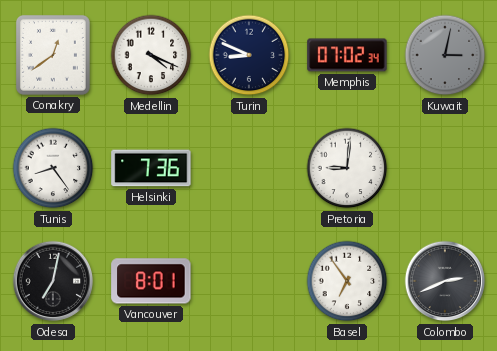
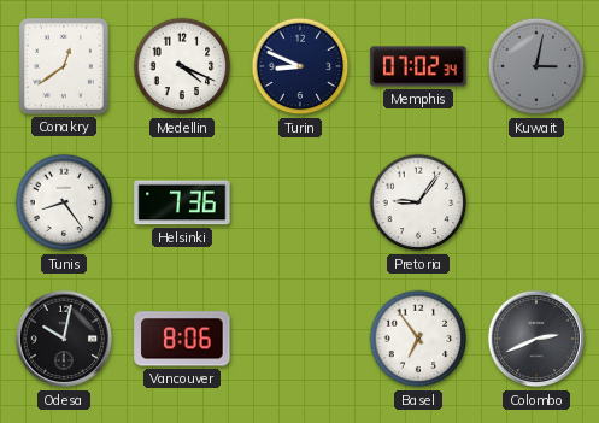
Pretoria: 9:01 -> 9:06 (418, 202)
Odesa: 7:02 -> 10:02 (64, 339)
Vancouver: 8:01 -> 8:06 (182, 339)
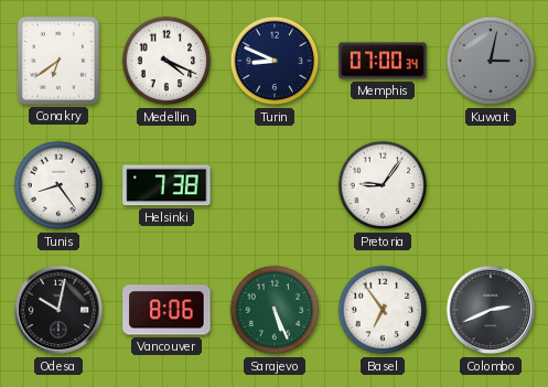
Conakry: 12:39 -> 6:39 (58, 61)
Memphis: 07:02 -> 07:00 (383, 61)
Helsinki: 7:36 -> 7:38 (166, 185)
Sarajevo: none -> 5:26 (275, 310)
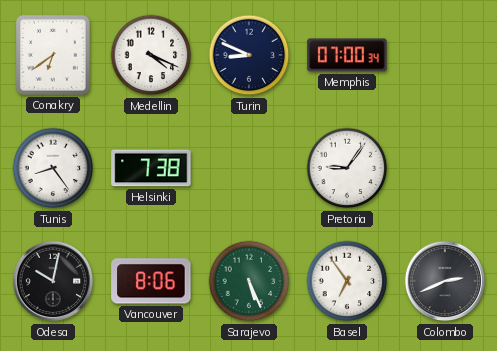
Kuwait: 3:02 -> none (491, 61)
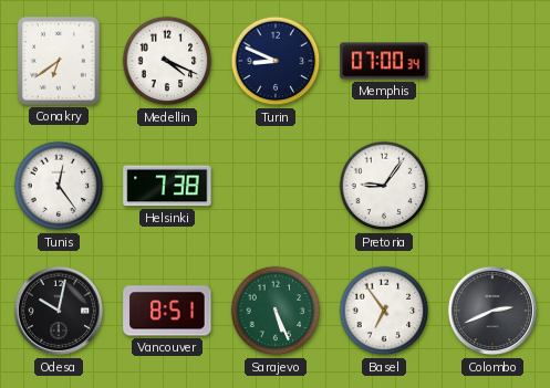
Tunis: 8:24 -> 12:24 (59, 186)
Vancouver: 8:06 -> 8:51 (167, 311)
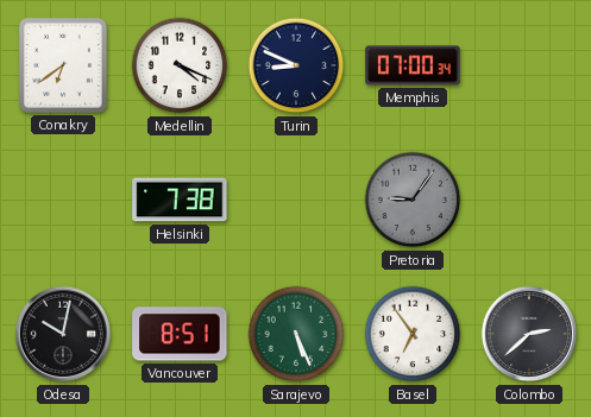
Tunis: 12:24 -> none (59, 186)
Pretoria dial: white -> grey (413, 200)
Colombo: 2:41 -> 2:38 (529, 334)
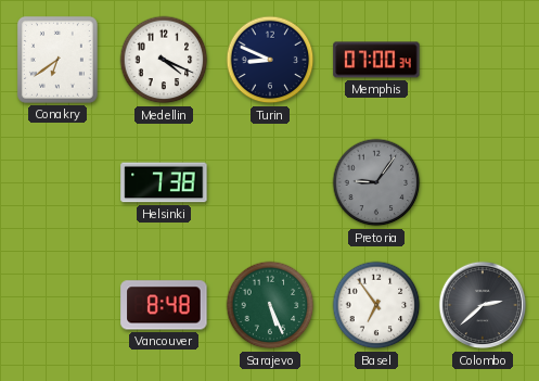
Odesa: 10:02 -> none (63, 334)
Vancouver: 8:51 -> 8:48 (164, 305)
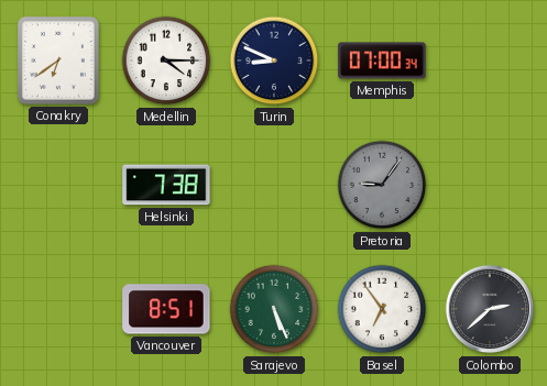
Medellin: 4:19 -> 4:15 (166, 60)
Vancouver: 8:48 -> 8:51 (166, 309)
